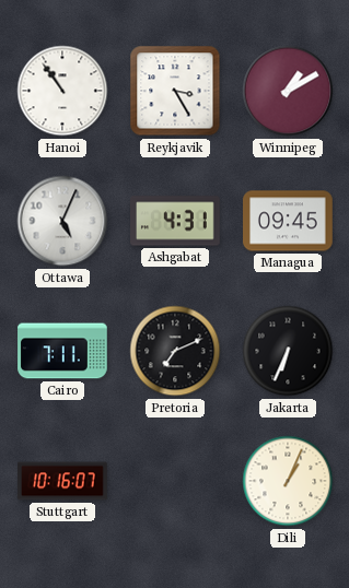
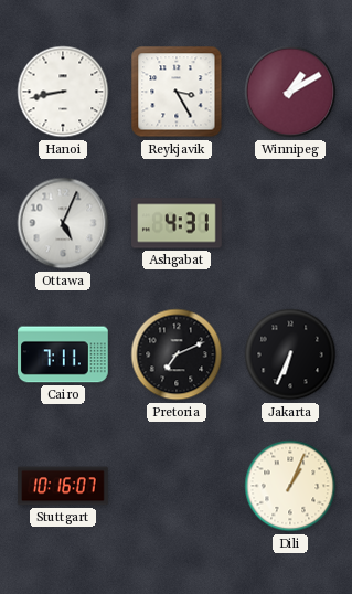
Hanoi: 10:54 -> 8:43 (63, 92)
Managua: 09:45 -> none (288, 221)
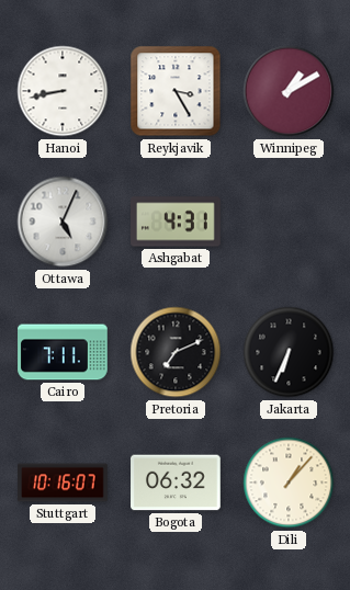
Bogota: none -> 06:32 (176, 483)
Dili: 1:04 -> 1:07 (289, 483)
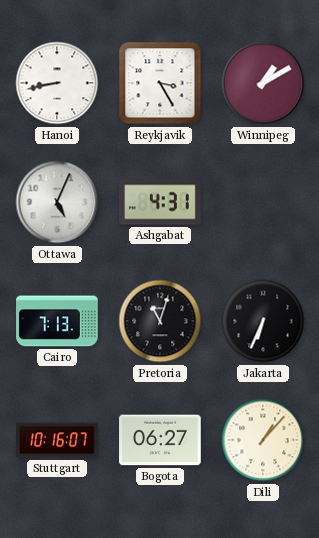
Cairo: 7:11 -> 7:13 (57, 321)
Pretoria: 7:11 -> 11:03 (160, 321)
Bogota: 06:32 -> 06:27 (160, 440)
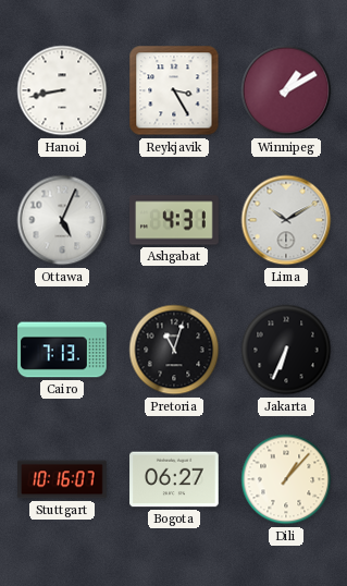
Lima: none -> 10:10 (286, 220)
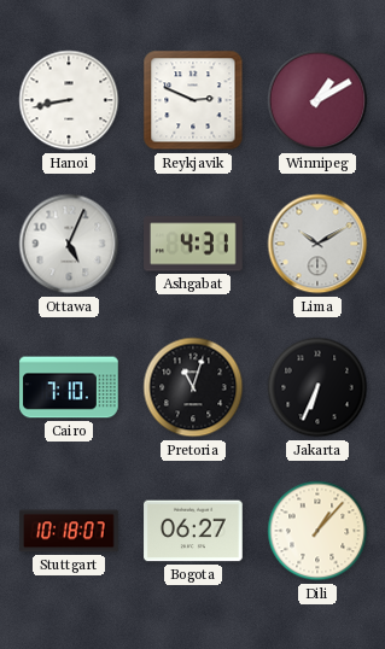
Reykjavik: 3:25 -> 2:49 (193, 100)
Cairo: 7:13 -> 7:10 (69, 387)
Stuttgart: 10:16 -> 10:18 (69, 531)
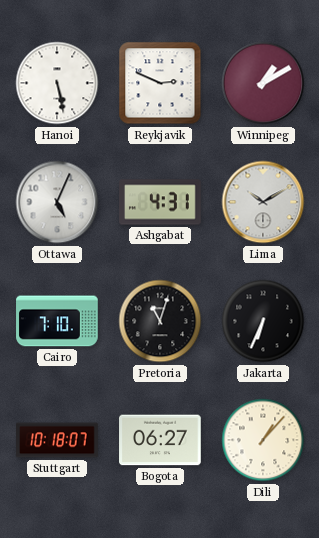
Hanoi: 8:43 -> 5:28 (57, 83)
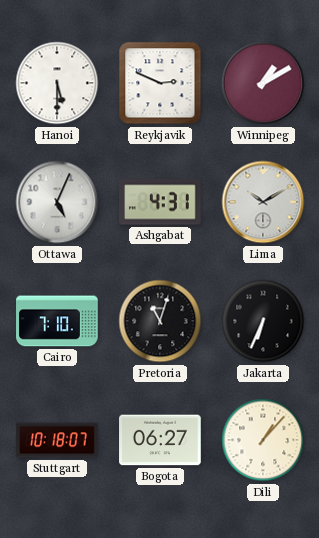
Hanoi: 5:28 -> 5:30 (57, 83)
